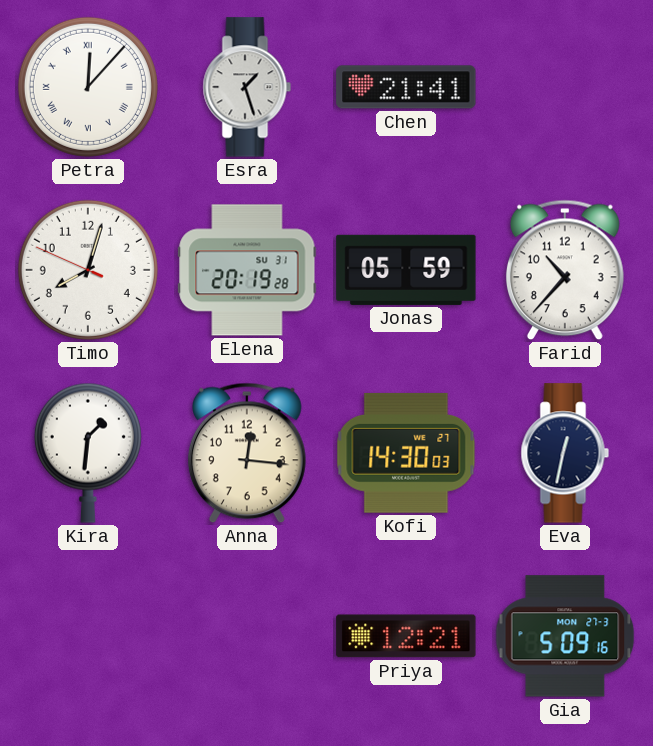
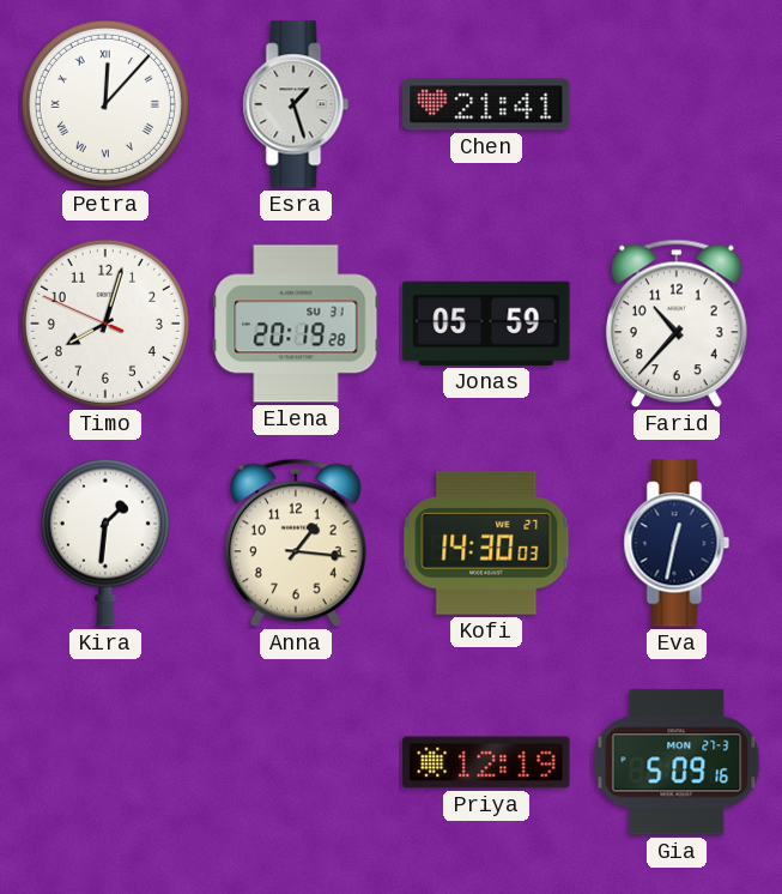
Anna: 12:16 -> 1:16 (296, 543)
Priya: 12:21 -> 12:19 (486, 762)
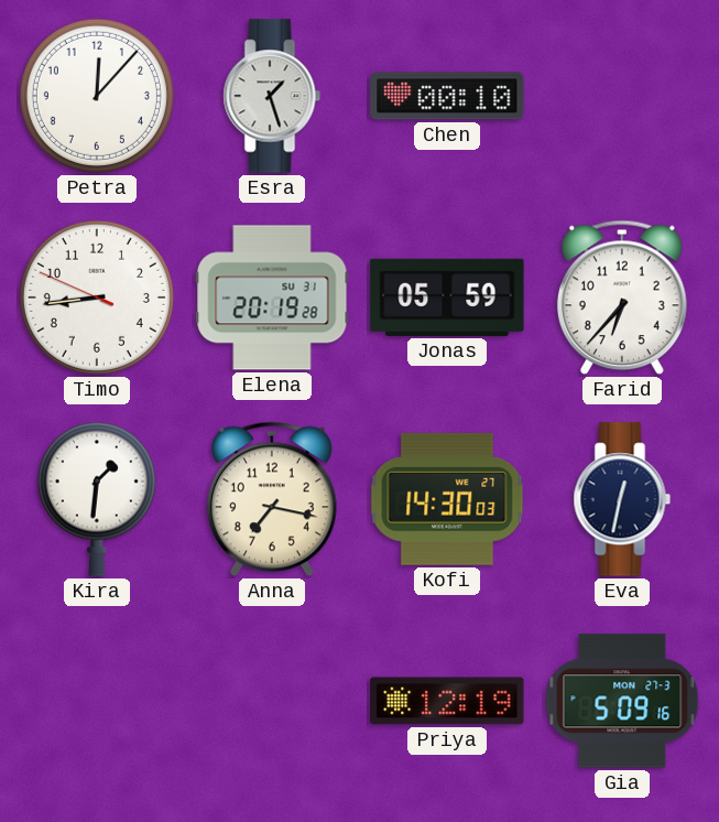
Petra numerals: Roman -> Arabic (97, 96)
Chen: 21:41 -> 00:10 (447, 96)
Timo: 8:02 -> 8:43 (97, 298)
Farid: 10:37 -> 6:37 (622, 298)
Anna: 1:16 -> 7:17 (272, 499)
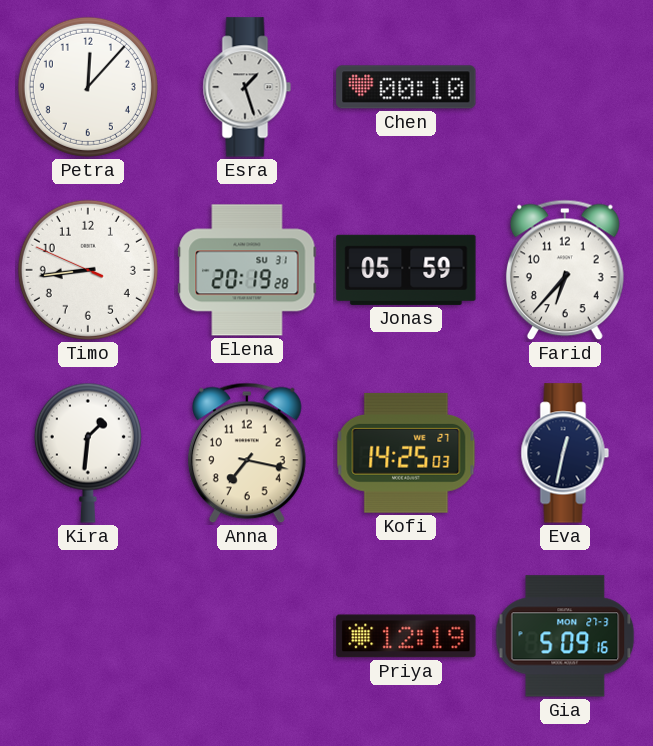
Kofi: 14:30 -> 14:25 (406, 453)
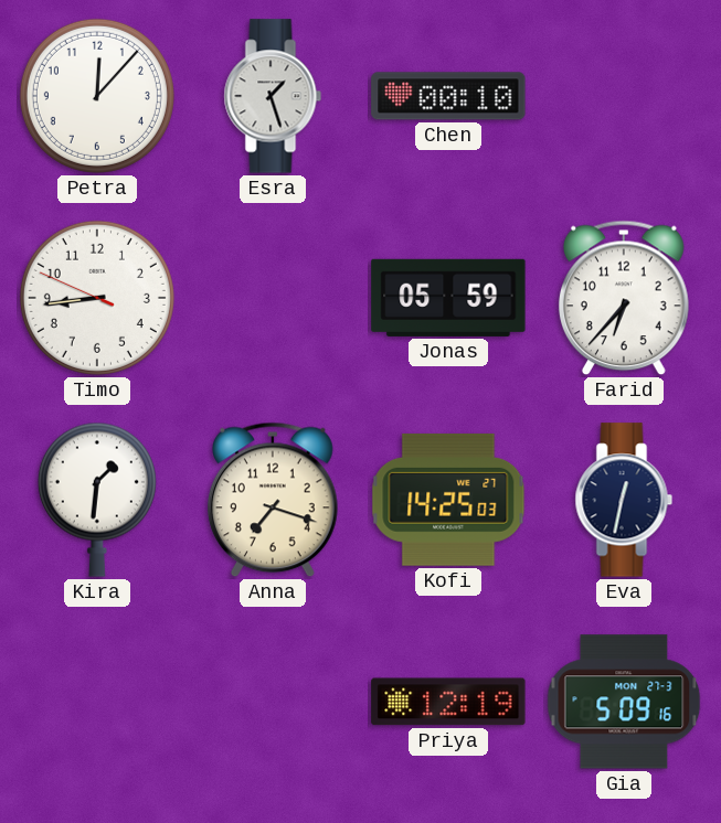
Elena: 20:19 -> none (247, 270)
Anna: 7:17 -> 7:18 (273, 500)
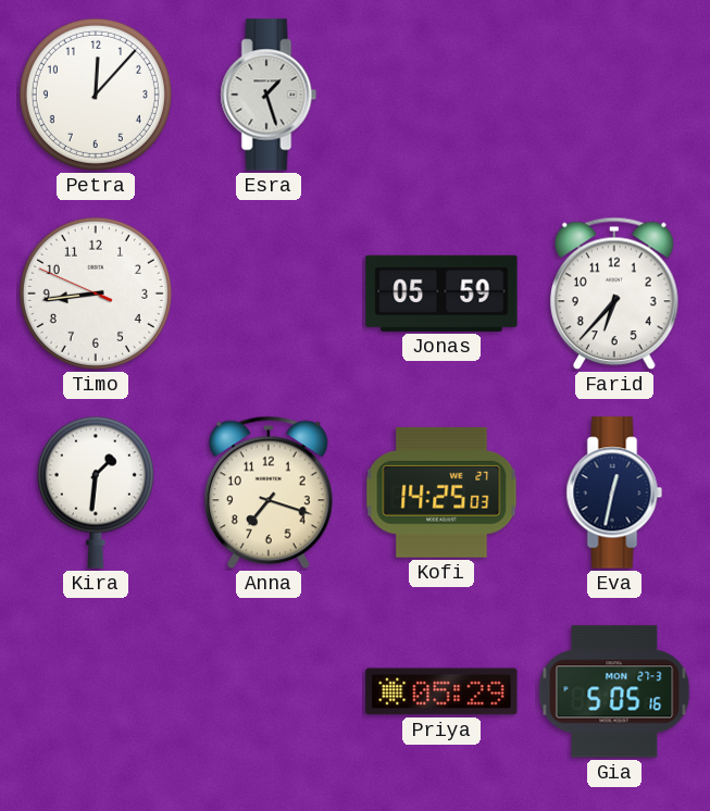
Chen: 00:10 -> none (448, 96)
Priya: 12:19 -> 05:29 (441, 691)
Gia: 5:09 -> 5:05 (614, 691)
